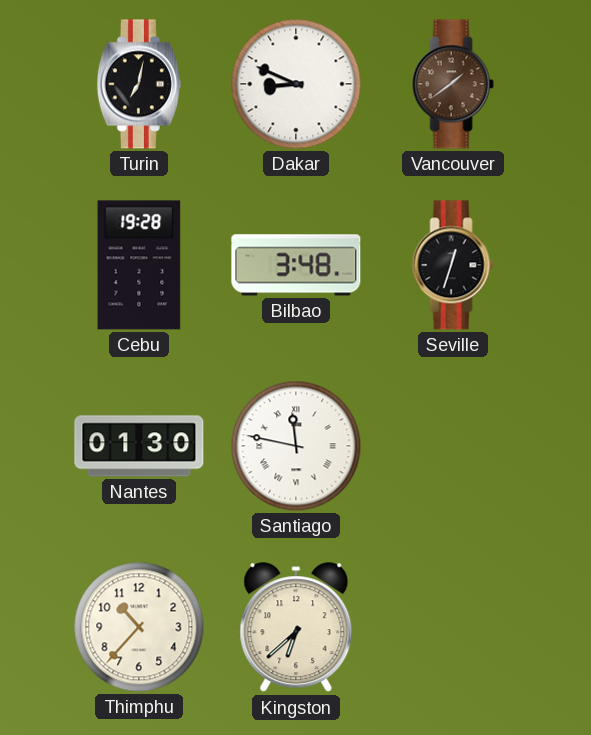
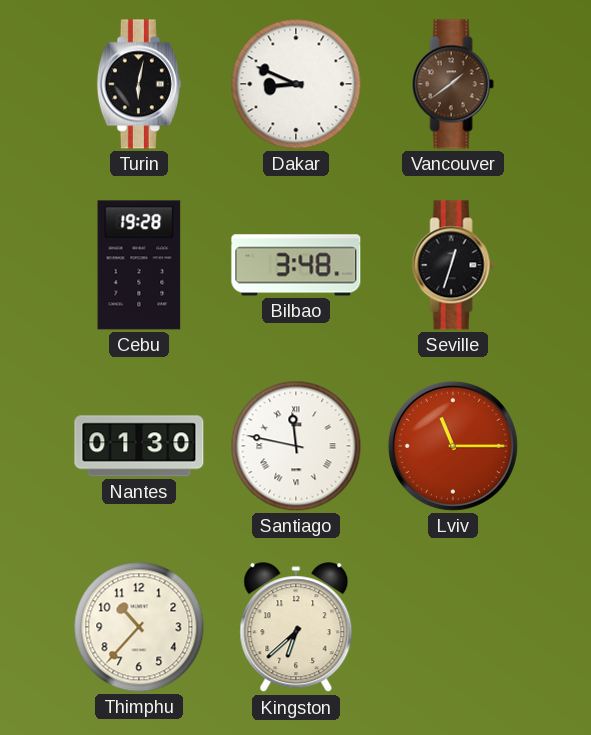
Turin: 7:02 -> 6:02 (139, 84)
Lviv: none -> 11:15 (453, 446)
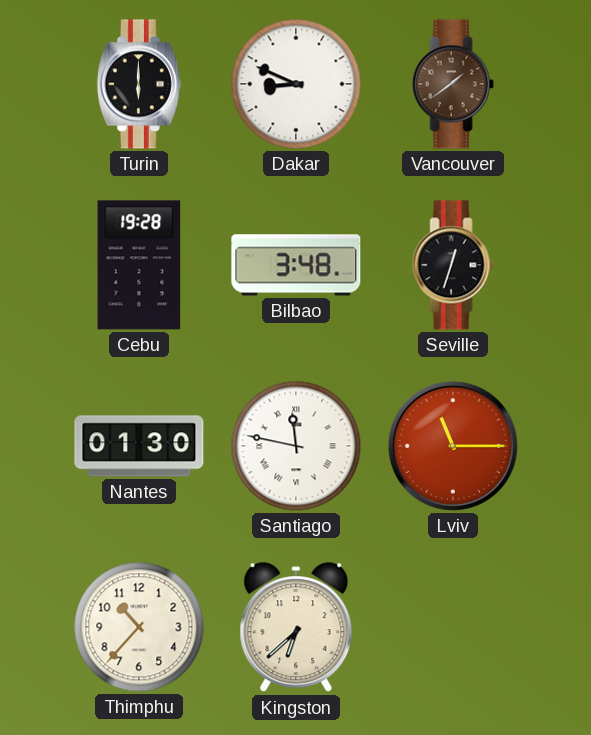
Turin: 6:02 -> 6:00 (139, 84)
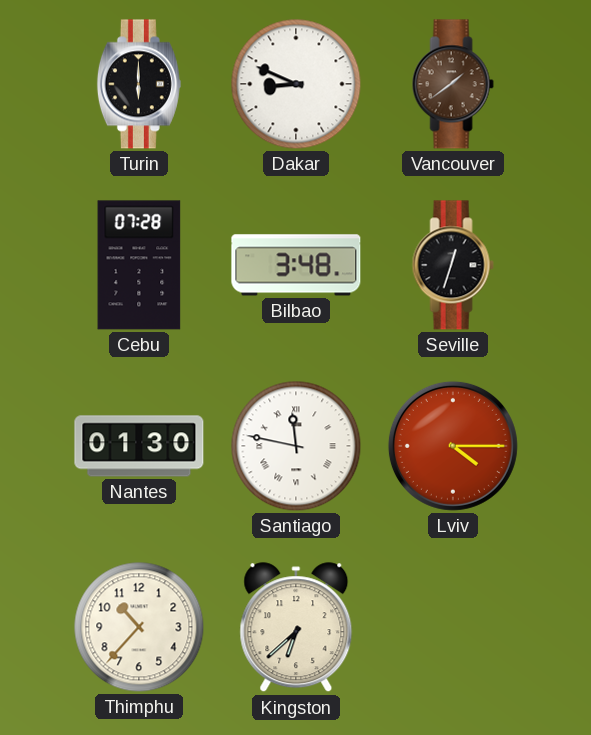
Cebu: 19:28 -> 07:28 (139, 265)
Lviv: 11:15 -> 4:15 (453, 446)
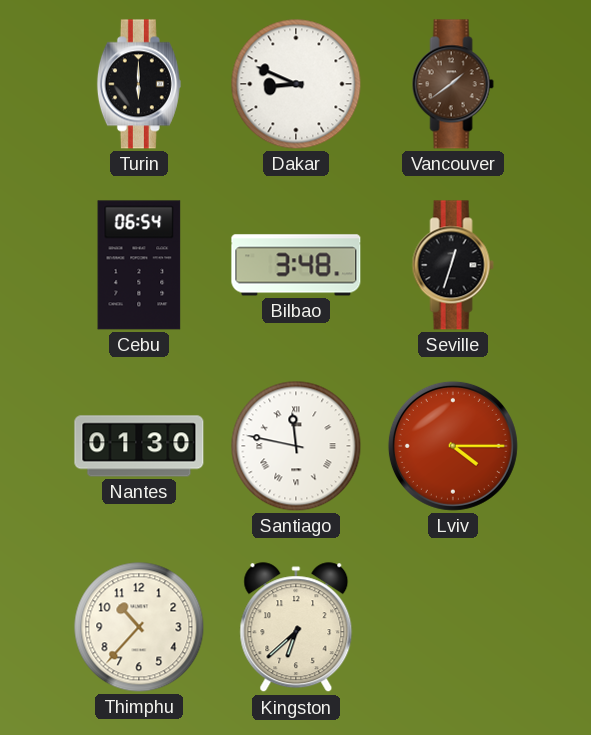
Cebu: 07:28 -> 06:54 (139, 265)
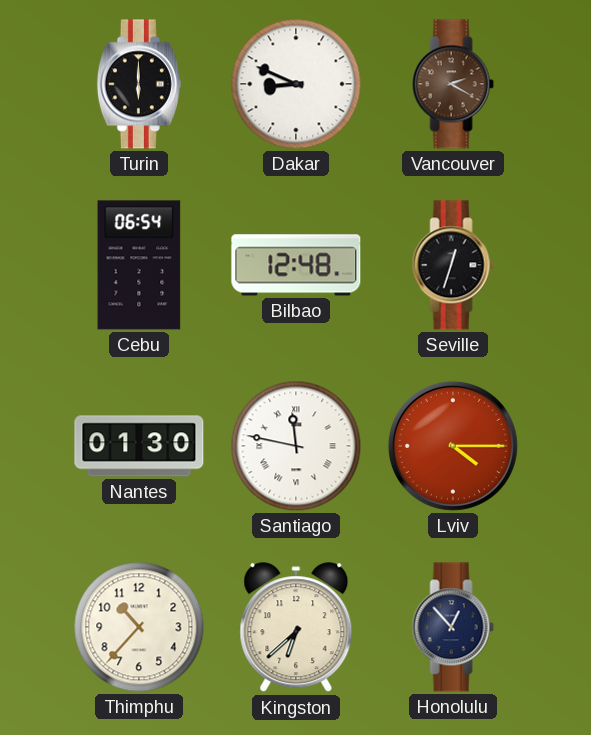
Vancouver: 1:39 -> 2:20 (453, 84)
Bilbao: 3:48 -> 12:48 (296, 265)
Honolulu: none -> 12:53 (453, 627)
